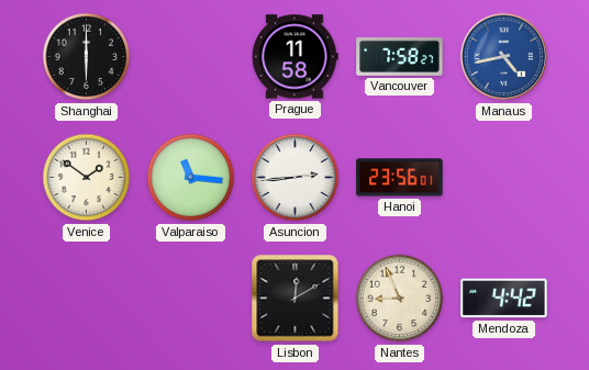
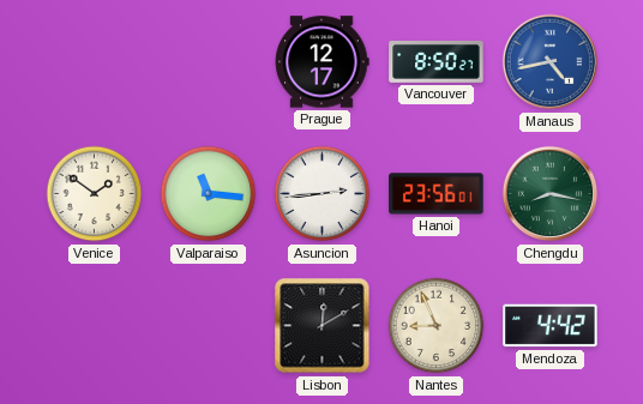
Shanghai: 6:00 -> none (87, 57)
Prague: 11:58 -> 12:17 (321, 62)
Vancouver: 7:58 -> 8:50 (437, 61)
Chengdu: none -> 8:17 (551, 194)
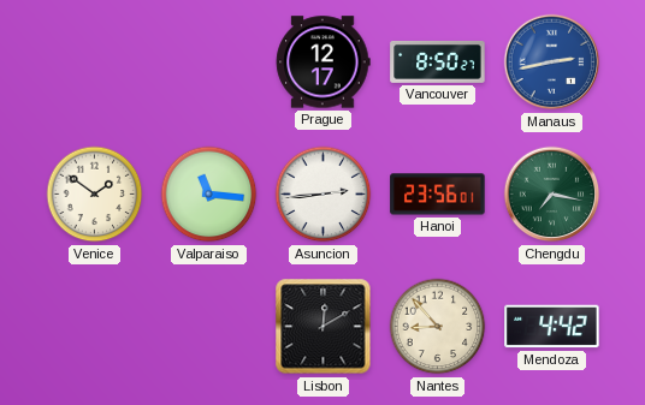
Manaus: 4:43 -> 2:43 (552, 62)
Chengdu: 8:17 -> 7:17 (552, 195)
Nantes: 8:56 -> 8:53 (438, 327)
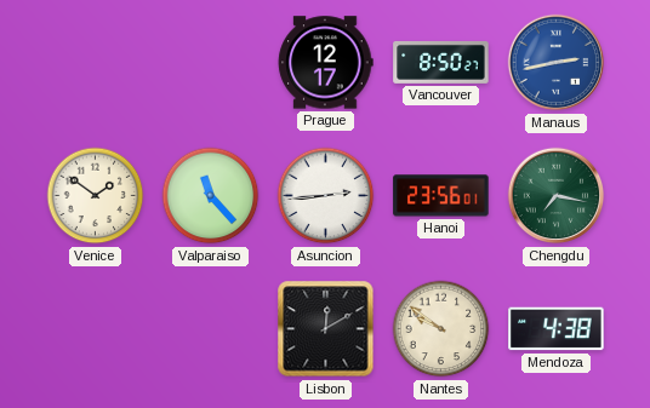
Valparaiso: 11:16 -> 11:23 (211, 196)
Nantes: 8:53 -> 9:51 (441, 329)
Mendoza: 4:42 -> 4:38 (557, 329)
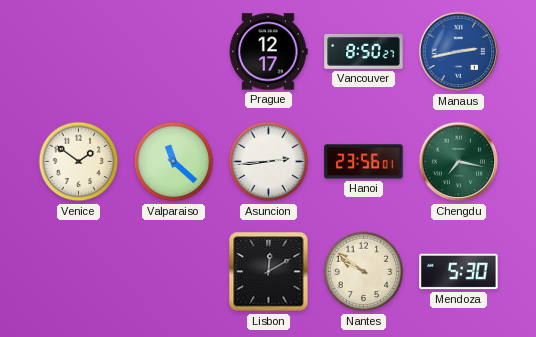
Valparaiso: 11:23 -> 11:22 (174, 162)
Mendoza: 4:38 -> 5:30 (459, 272)
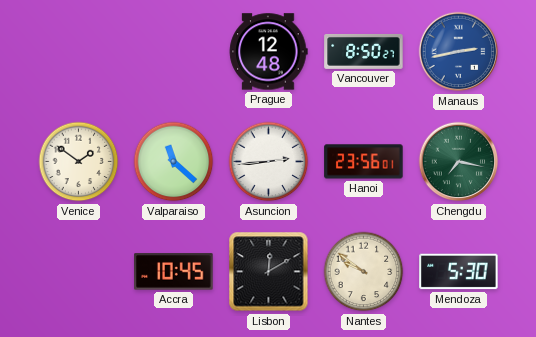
Prague: 12:17 -> 12:48 (268, 52)
Accra: none -> 10:45 (174, 272)
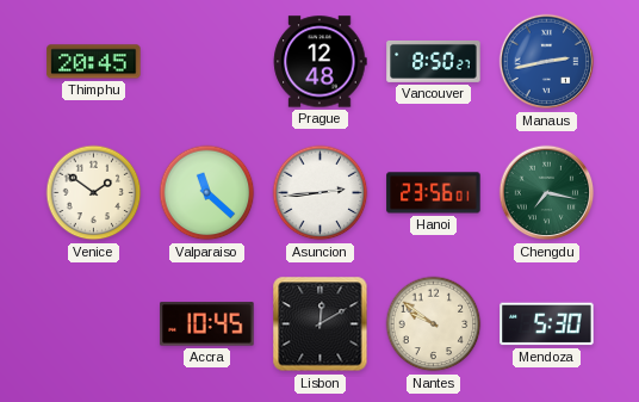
Thimphu: none -> 20:45 (94, 62)
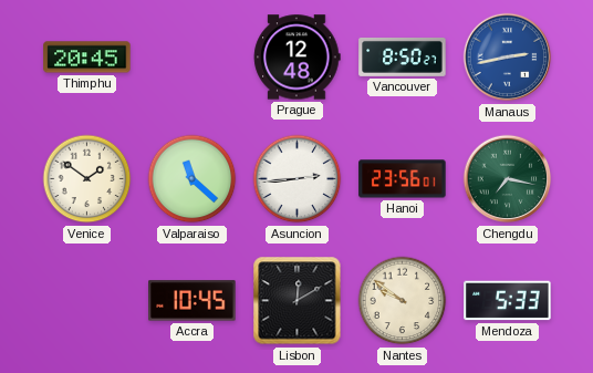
Mendoza: 5:30 -> 5:33 (508, 301)
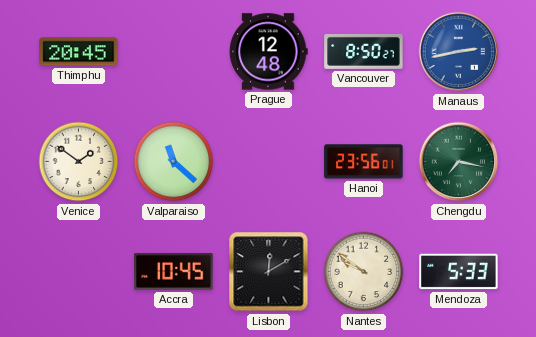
Asuncion: 2:44 -> none (298, 179)
